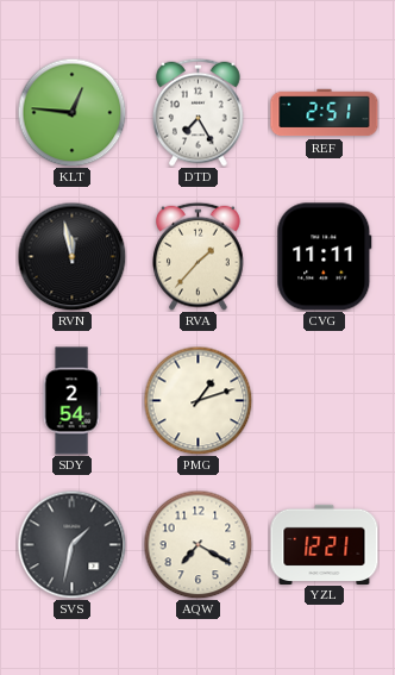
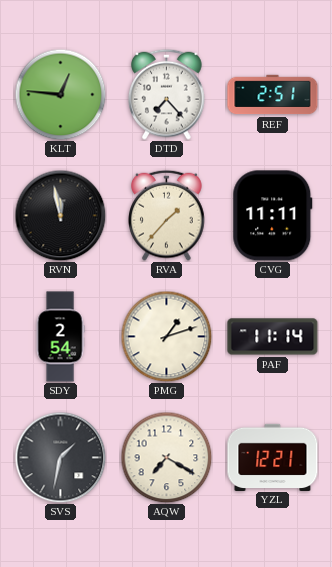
DTD: 7:25 -> 7:23 (167, 94)
PAF: none -> 11:14 (273, 337)
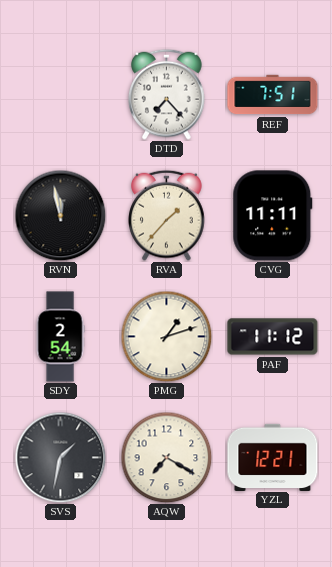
KLT: 12:46 -> none (60, 94)
REF: 2:51 -> 7:51 (273, 95)
PAF: 11:14 -> 11:12 (273, 337)
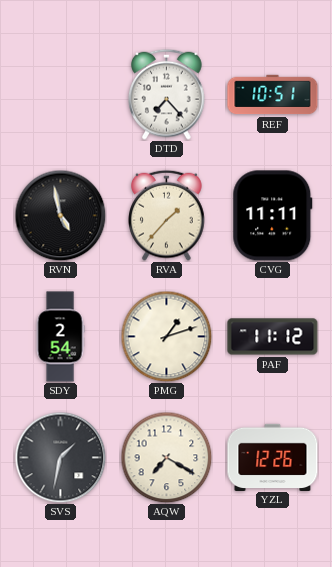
REF: 7:51 -> 10:51 (273, 95)
RVN: 11:58 -> 4:58 (60, 215)
YZL: 12:21 -> 12:26 (273, 457)
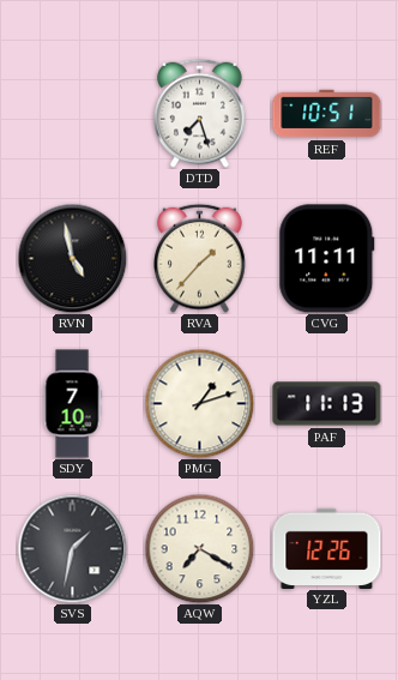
DTD: 7:23 -> 7:27 (200, 113)
SDY: 2:54 -> 7:10 (72, 404)
PAF: 11:12 -> 11:13 (327, 404)
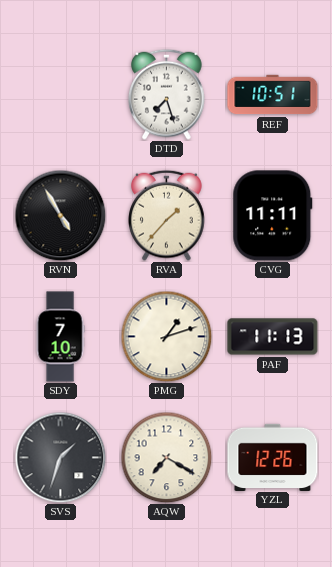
RVN: 4:58 -> 4:55 (60, 215)
SVS: 1:32 -> 1:33 (60, 457)
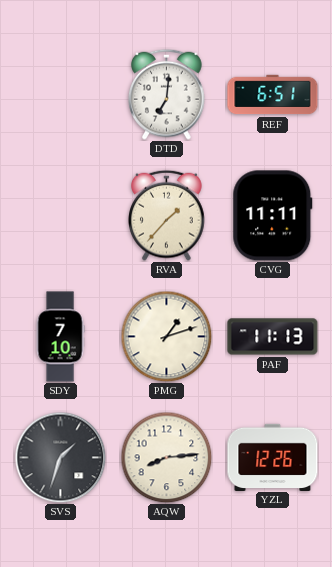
DTD: 7:27 -> 7:01 (167, 94)
REF: 10:51 -> 6:51 (273, 95)
RVN: 4:55 -> none (60, 215)
AQW: 7:20 -> 8:14 (166, 457)
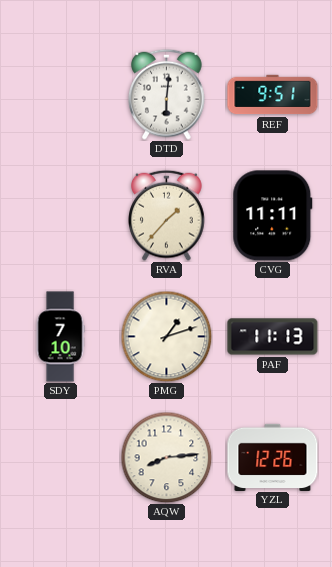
DTD: 7:01 -> 6:01 (167, 94)
REF: 6:51 -> 9:51 (273, 95)
SVS: 1:33 -> none (60, 457)
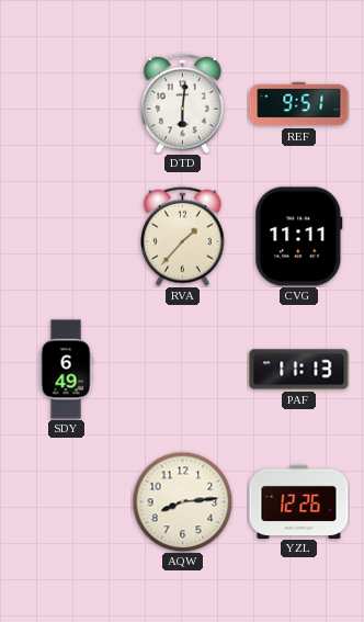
SDY: 7:10 -> 6:49 (66, 370)
PMG: 1:12 -> none (166, 336)
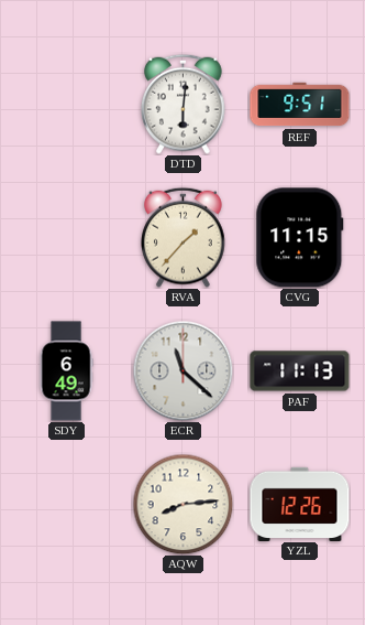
CVG: 11:11 -> 11:15 (300, 238)
ECR: none -> 11:22 (182, 370)
